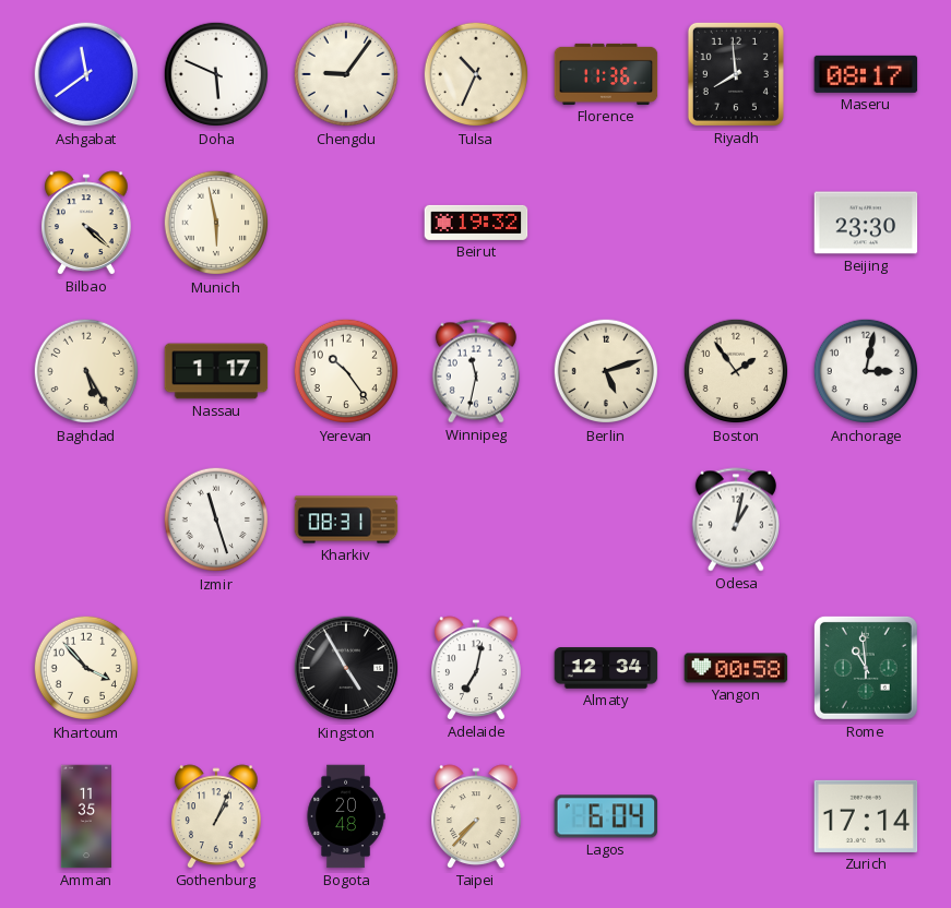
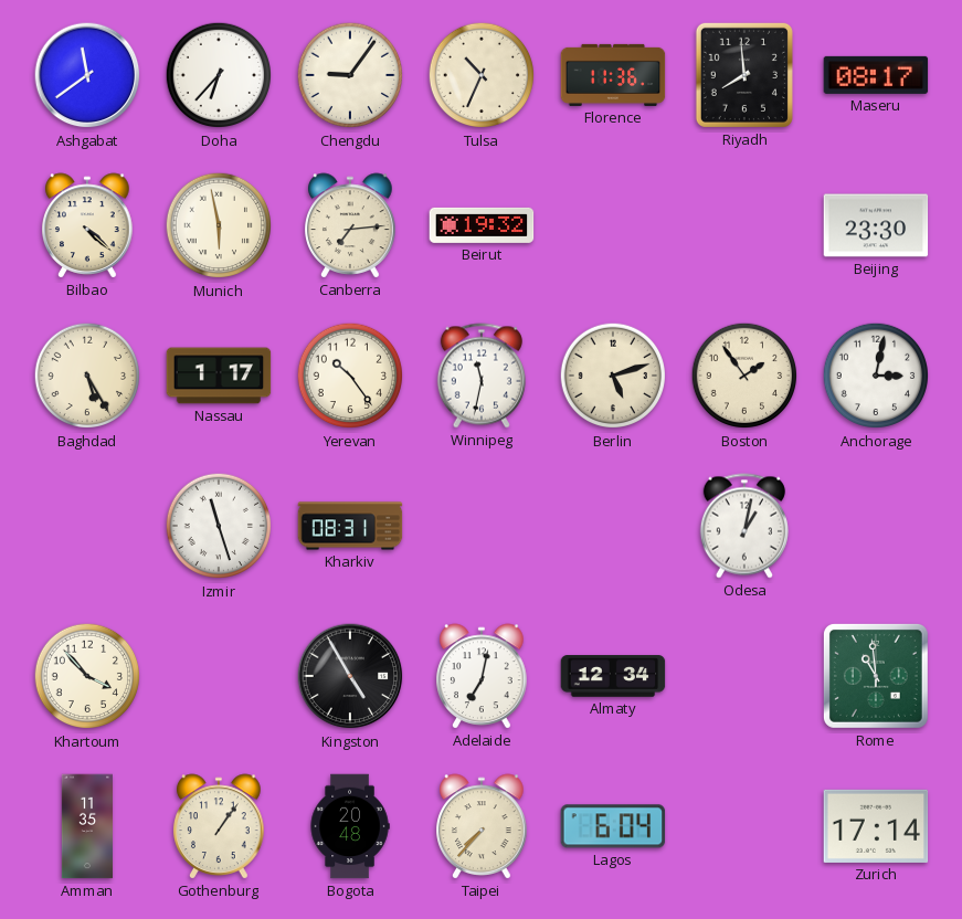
Doha: 5:49 -> 6:37 (219, 75)
Canberra: none -> 7:14 (350, 225)
Yangon: 00:58 -> none (736, 668)
Gothenburg: 1:04 -> 1:06 (219, 826)
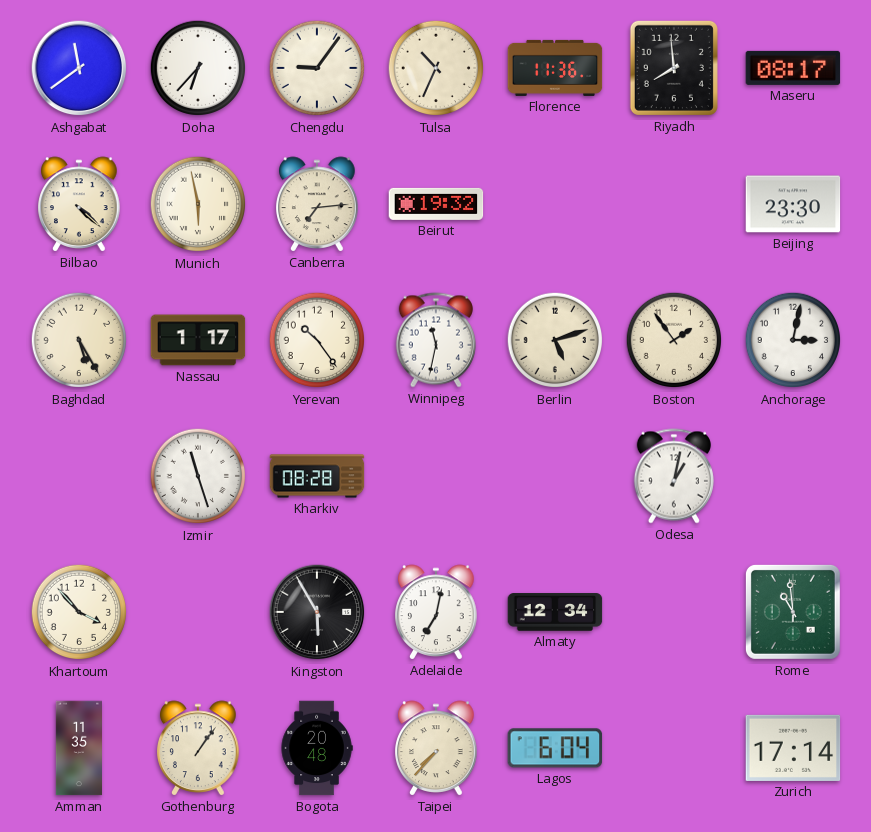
Kharkiv: 08:31 -> 08:28 (317, 476)
Kingston: 4:55 -> 5:55 (317, 612)
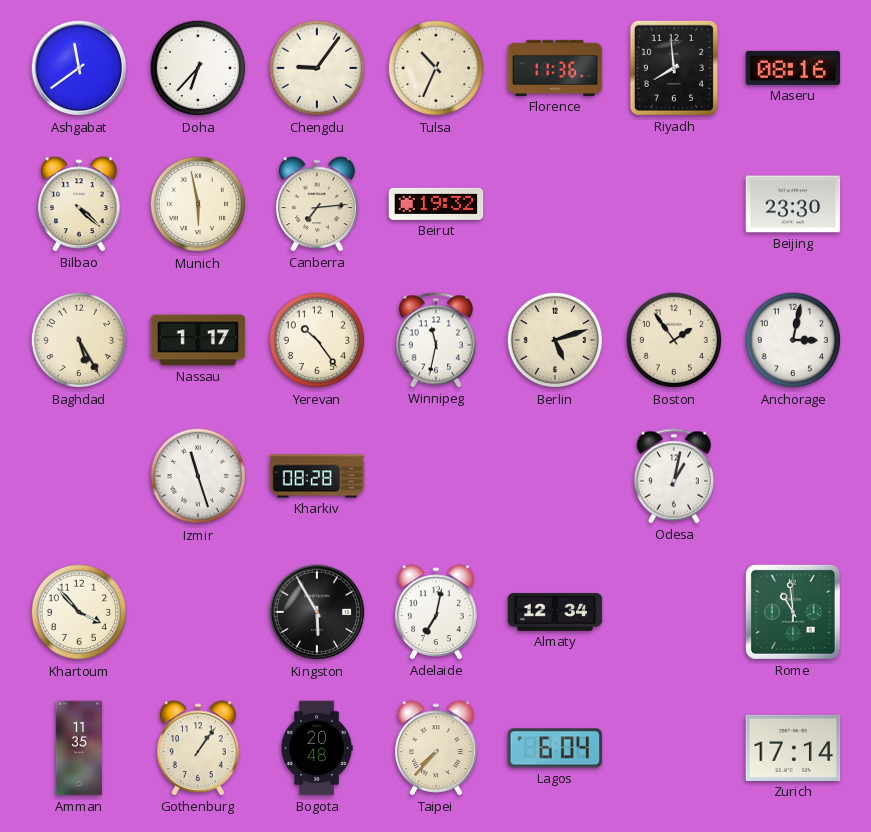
Maseru: 08:17 -> 08:16 (793, 68)
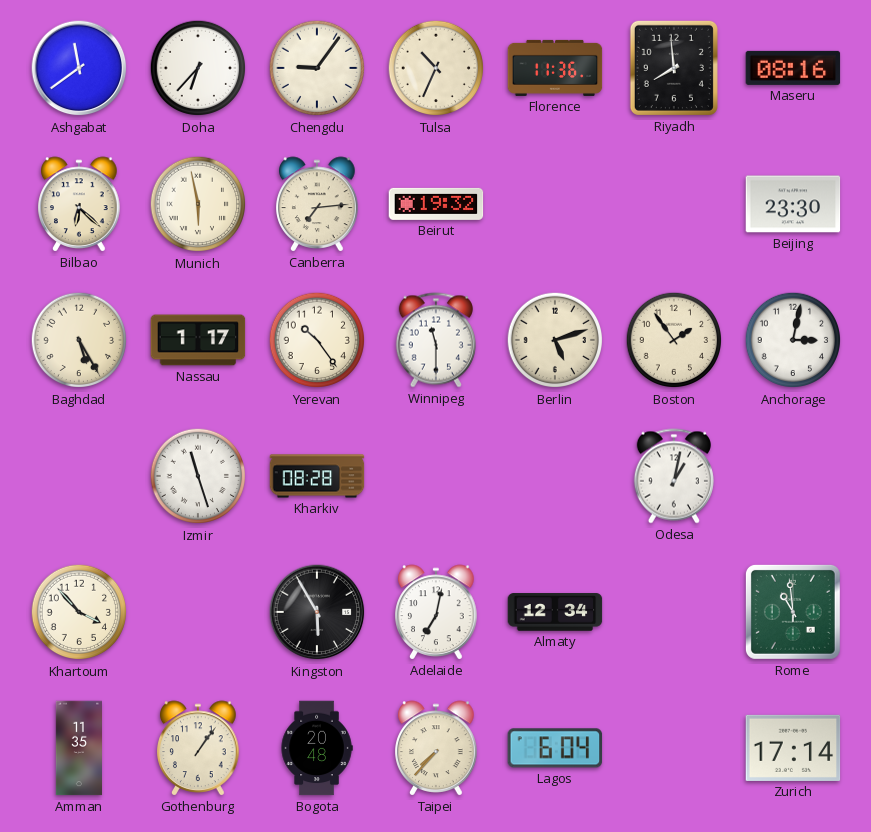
Bilbao: 4:22 -> 6:22 (79, 204)
Winnipeg: 11:32 -> 11:30 (436, 340)
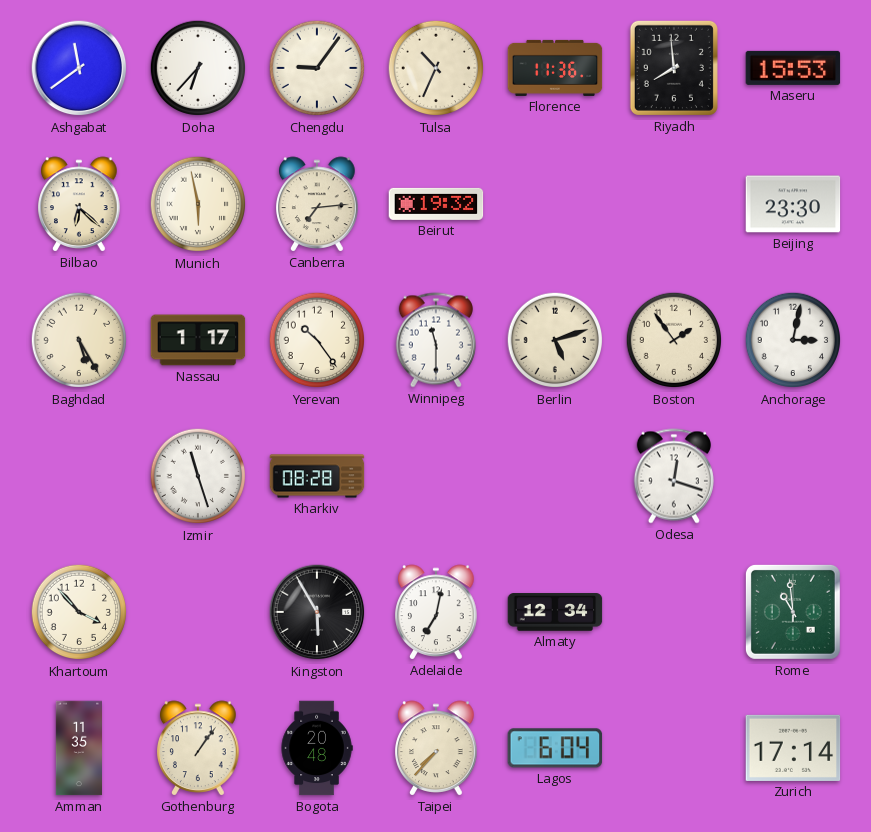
Maseru: 08:16 -> 15:53 (793, 68)
Odesa: 1:02 -> 12:18 (674, 476)
